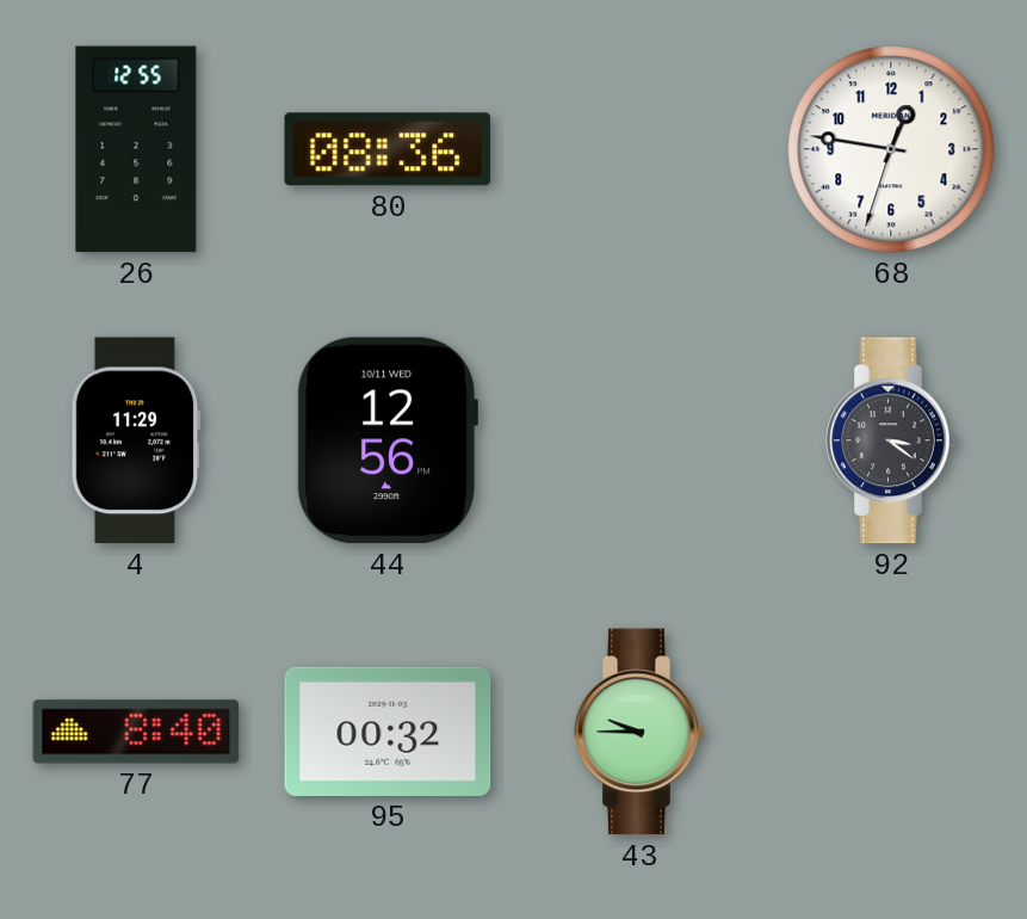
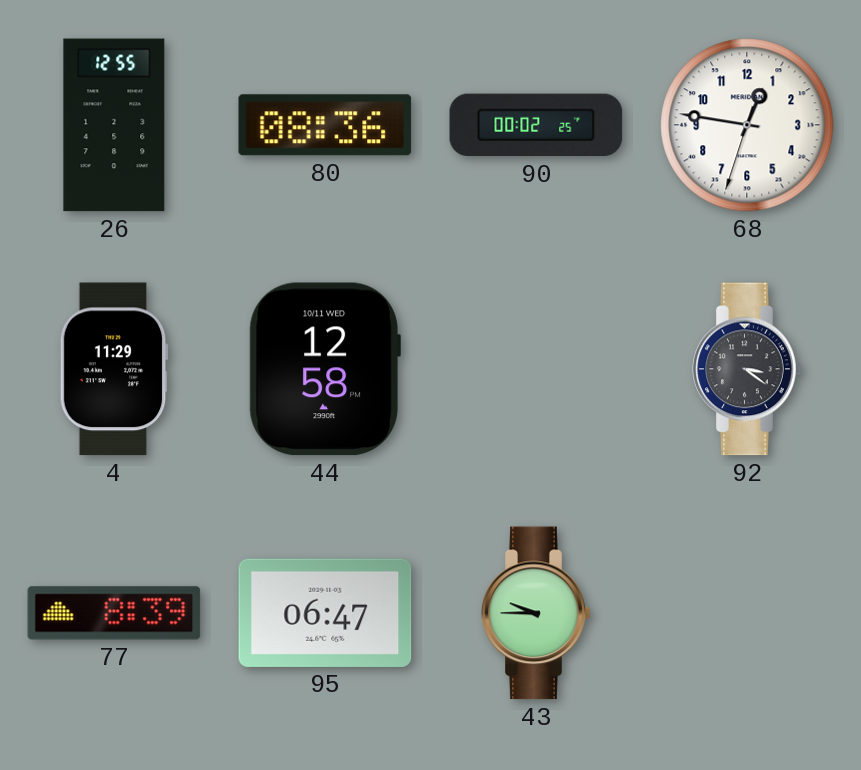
90: none -> 00:02 (536, 125)
44: 12:56 -> 12:58 (325, 369)
77: 8:40 -> 8:39 (114, 613)
95: 00:32 -> 06:47 (325, 613)
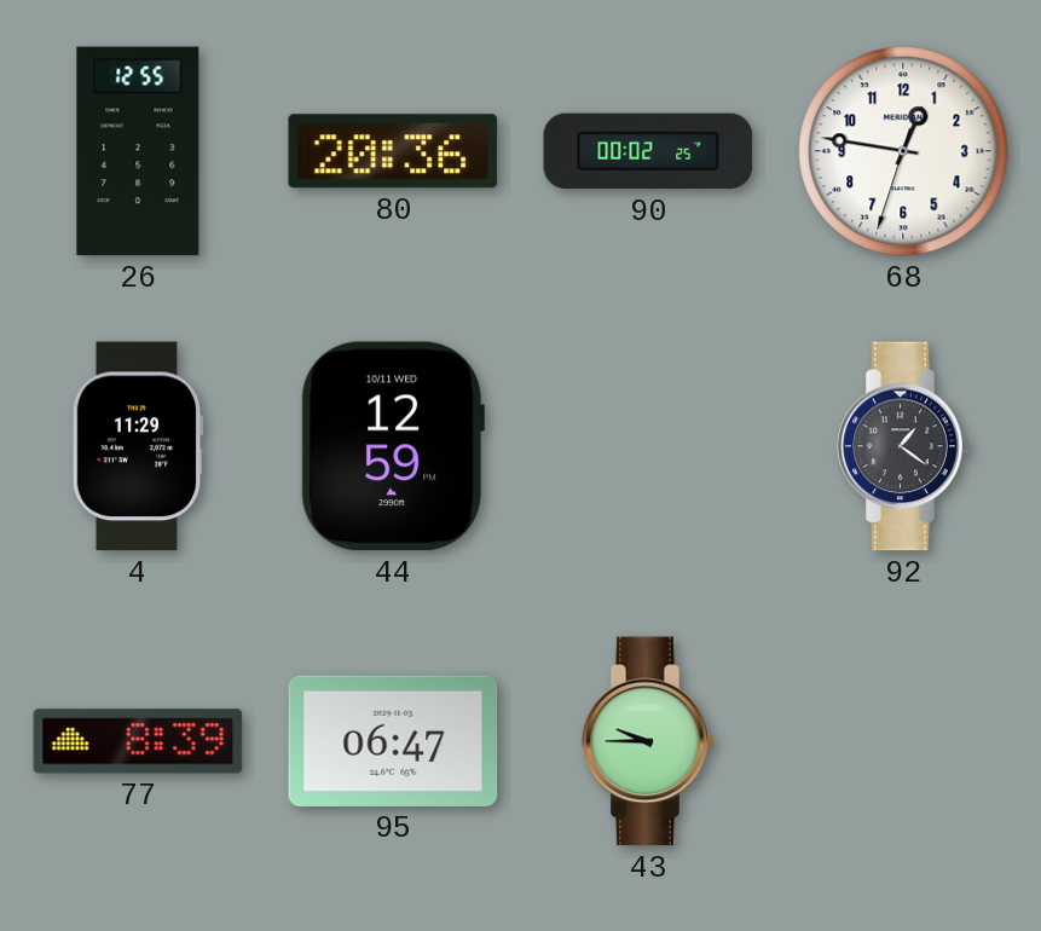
80: 08:36 -> 20:36 (393, 151)
44: 12:58 -> 12:59 (393, 446)
92: 3:21 -> 1:21 (903, 446)
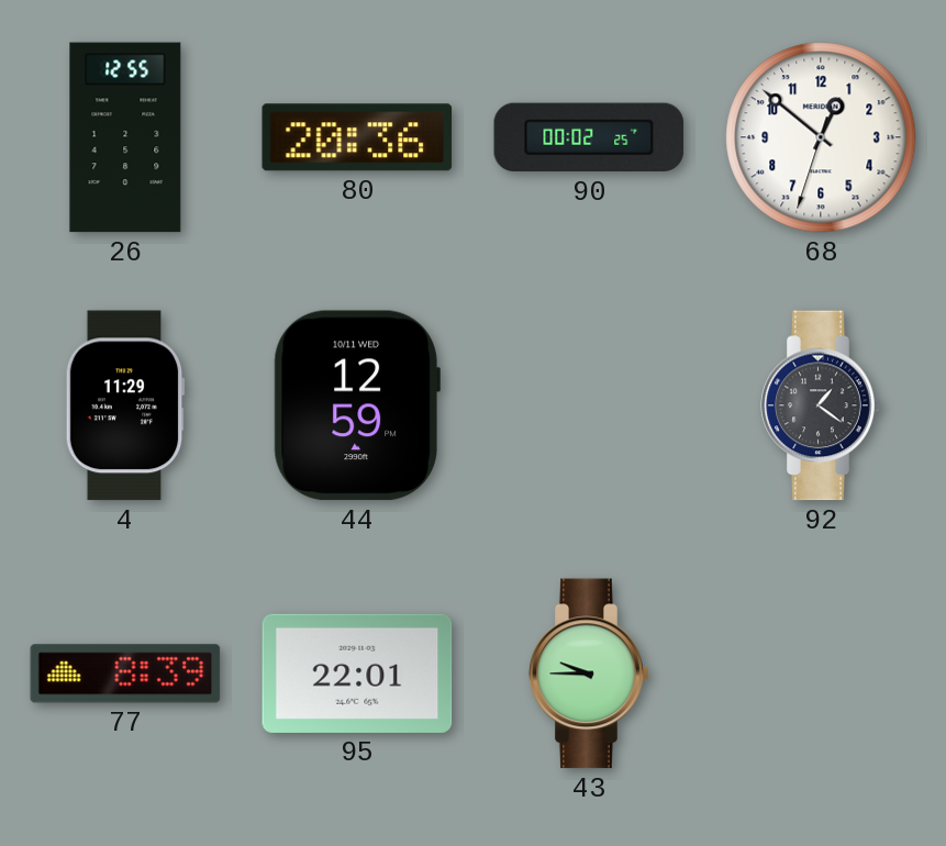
68: 12:46 -> 12:51 (821, 137)
95: 06:47 -> 22:01 (357, 674)
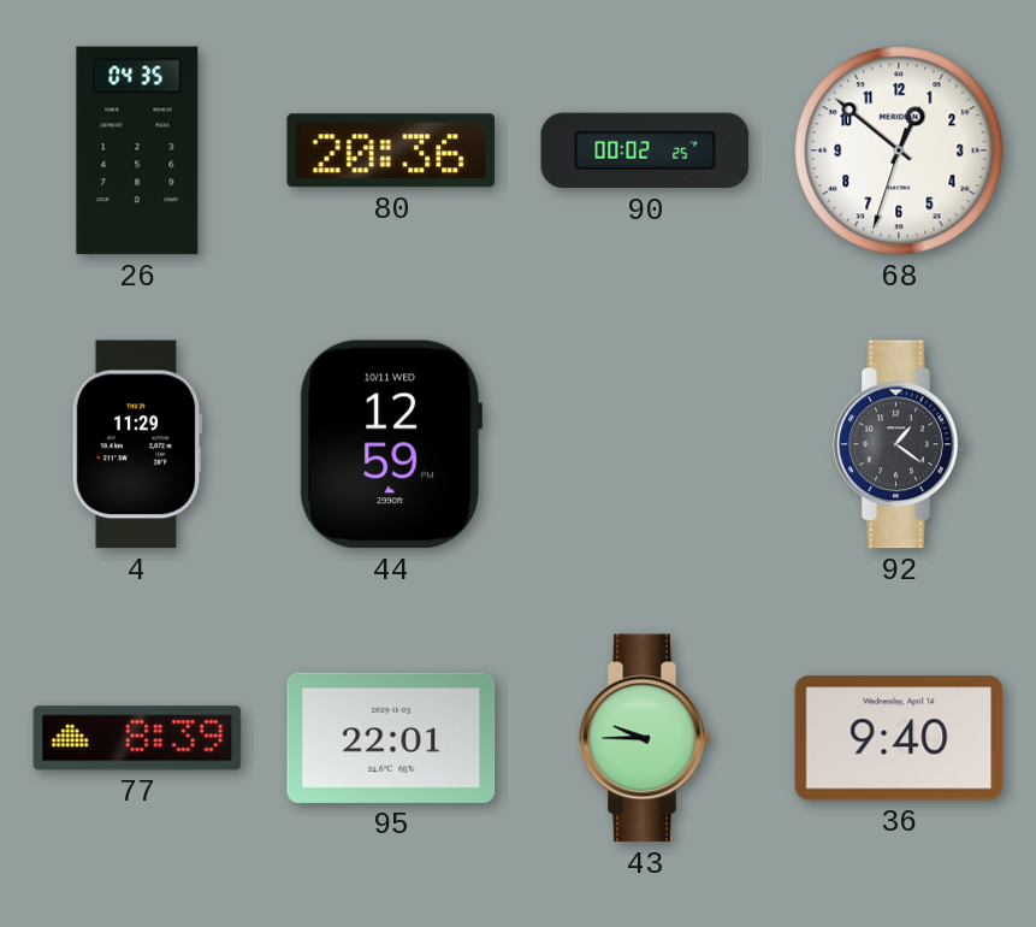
26: 12:55 -> 04:35 (137, 150)
36: none -> 9:40 (899, 738)
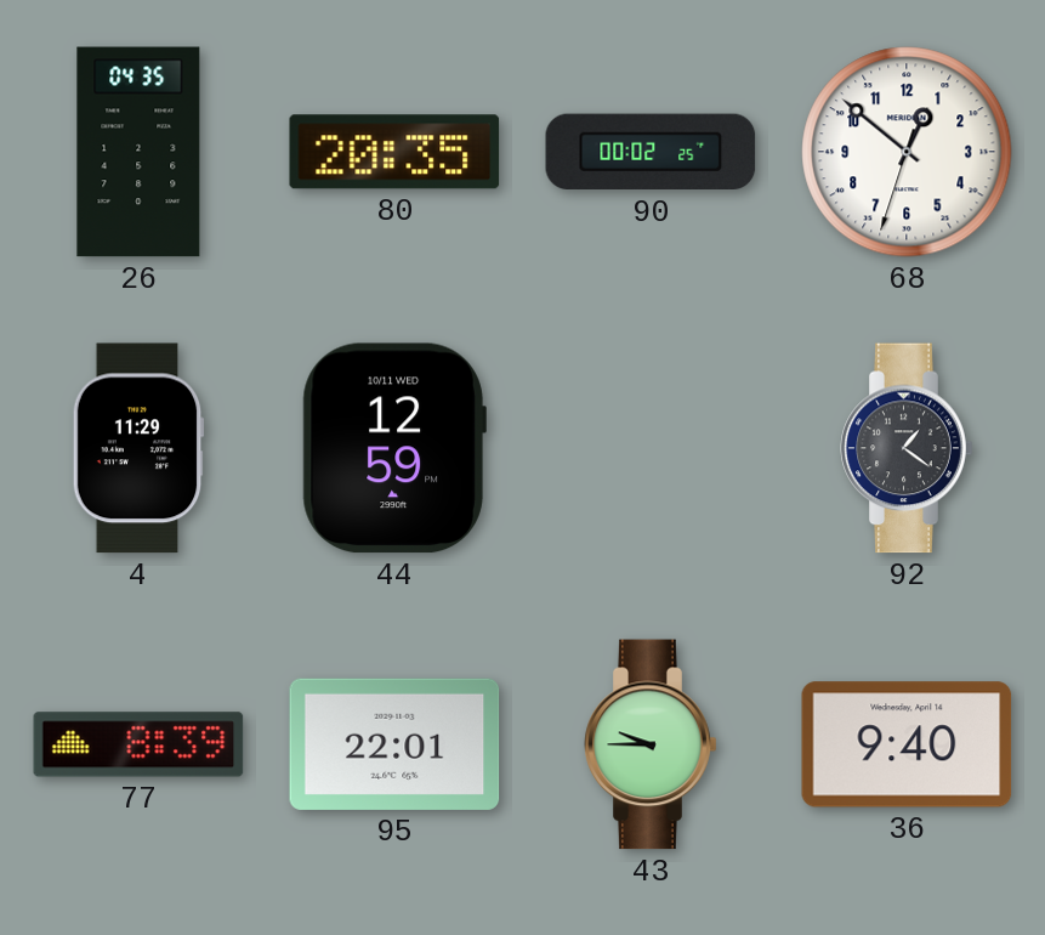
80: 20:36 -> 20:35 (394, 152)
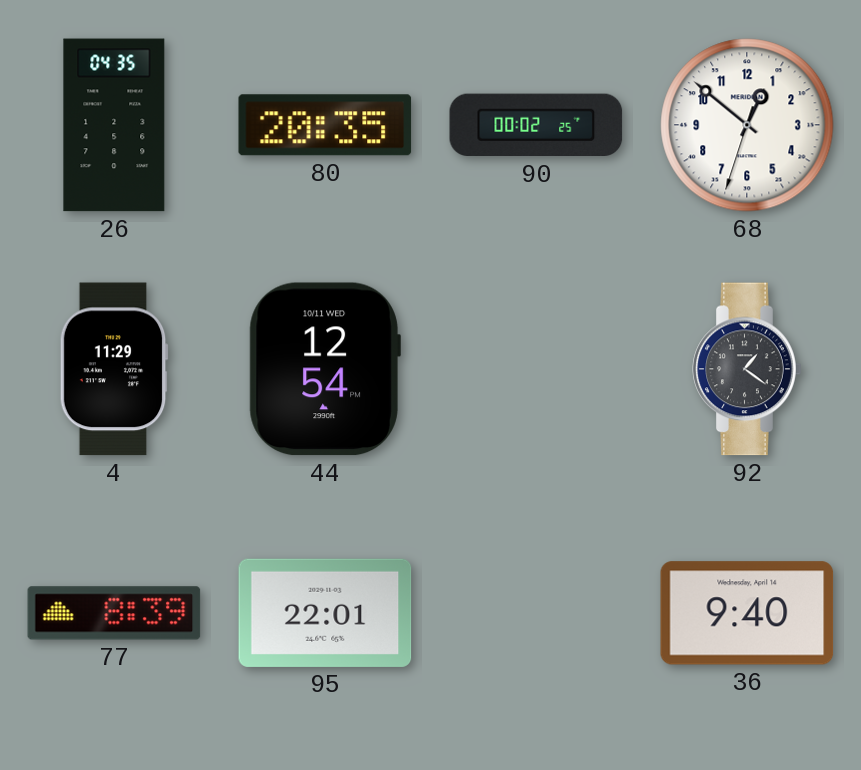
44: 12:59 -> 12:54 (325, 369)
43: 9:45 -> none (651, 744)
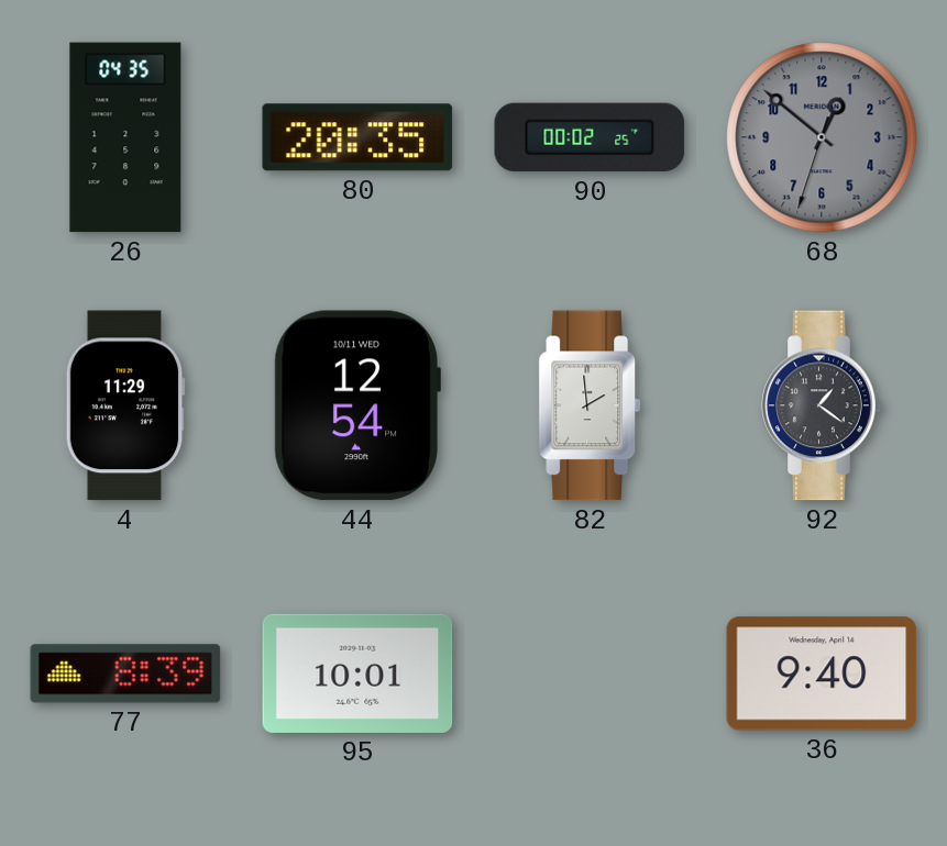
68 dial: white -> grey (822, 137)
82: none -> 1:59 (588, 405)
95: 22:01 -> 10:01 (357, 674)
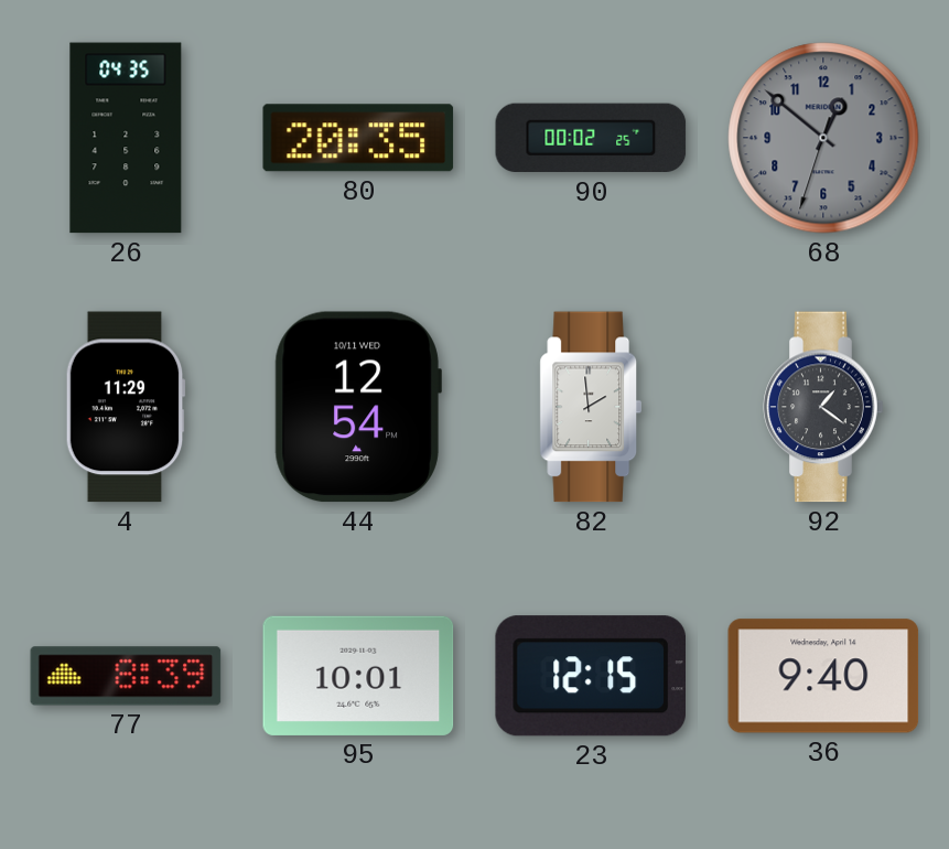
23: none -> 12:15 (591, 676)
